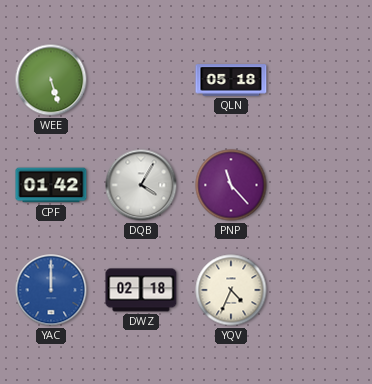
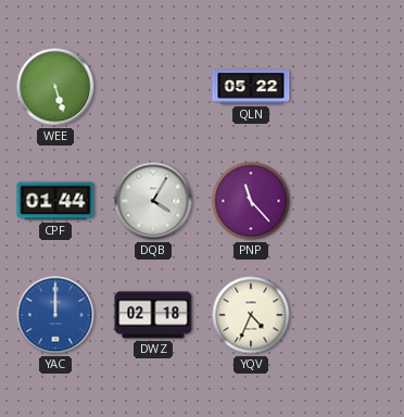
QLN: 05:18 -> 05:22 (251, 87)
CPF: 01:42 -> 01:44 (55, 201)
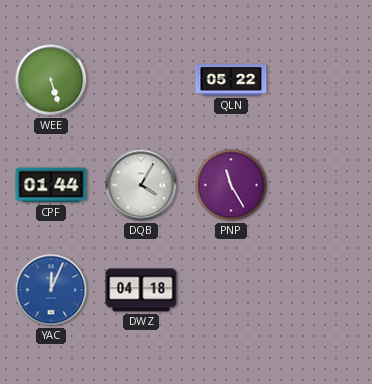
PNP: 11:23 -> 11:25 (231, 185)
YAC: 12:00 -> 12:04 (51, 290)
DWZ: 02:18 -> 04:18 (141, 290)
YQV: 4:34 -> none (251, 315)
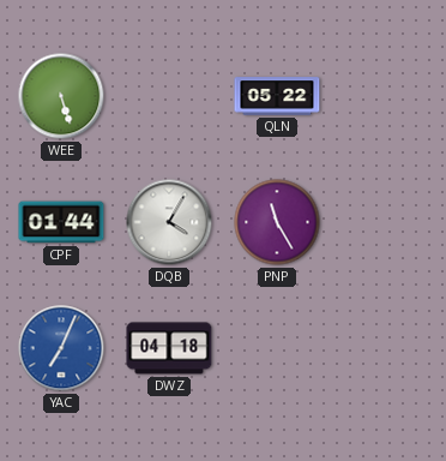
YAC: 12:04 -> 7:04 (61, 348)
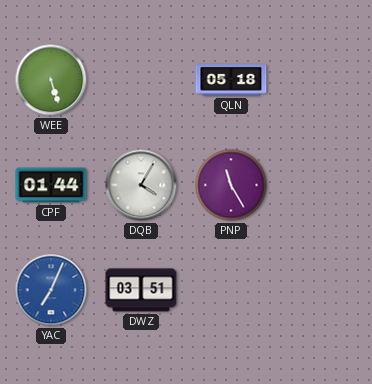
QLN: 05:22 -> 05:18 (231, 80)
DWZ: 04:18 -> 03:51 (141, 290)
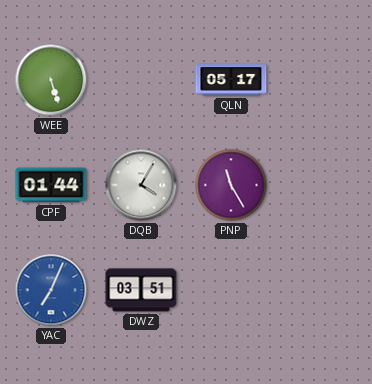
QLN: 05:18 -> 05:17 (231, 80)
